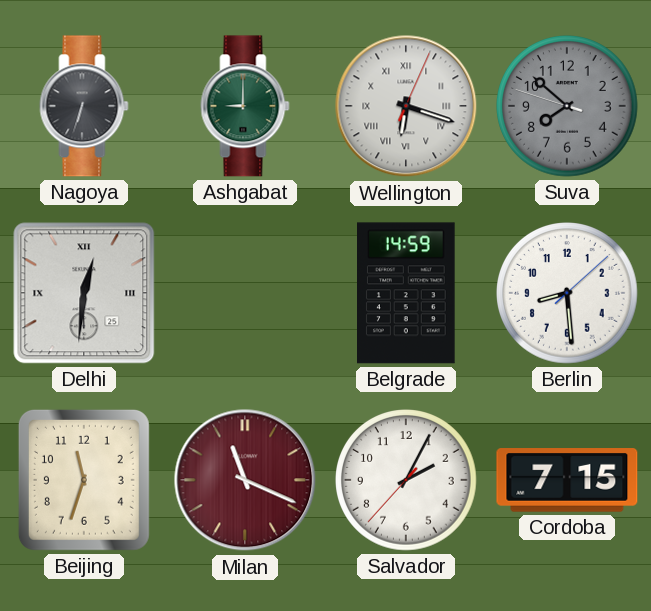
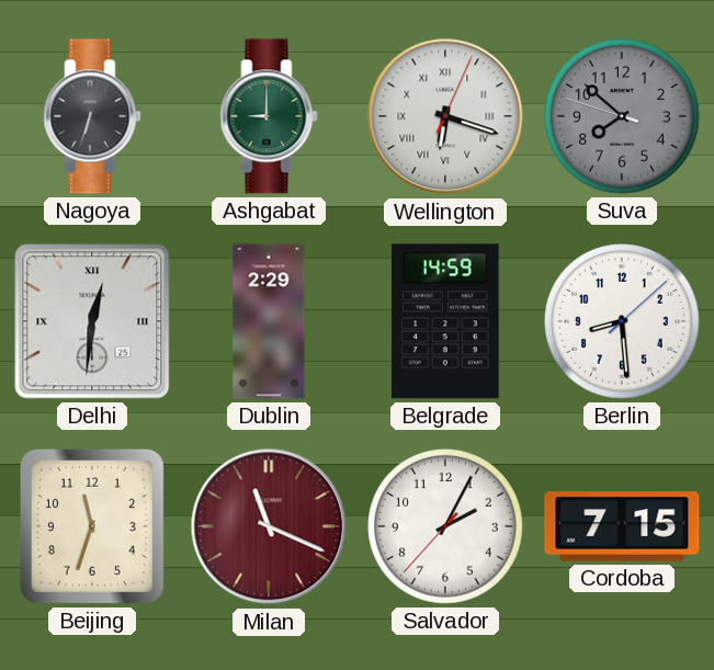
Dublin: none -> 2:29 (269, 321)
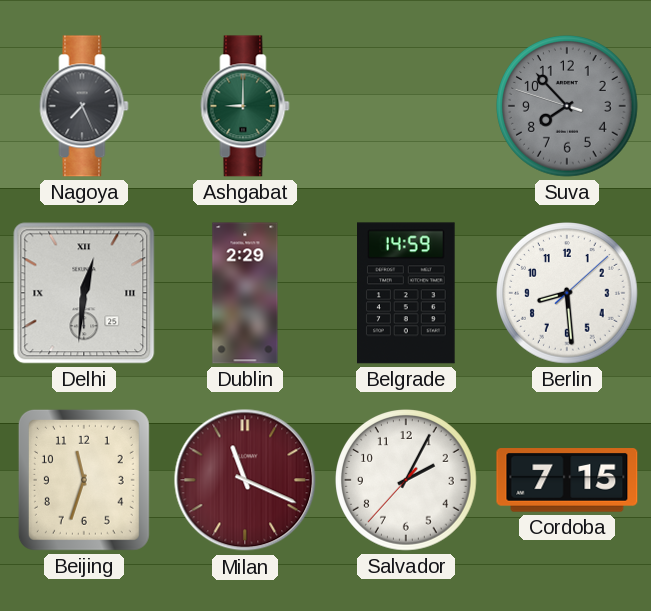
Nagoya: 6:33 -> 7:26 (84, 106)
Wellington: 6:18 -> none (445, 116)
Suva: 7:51 -> 7:52 (568, 107)
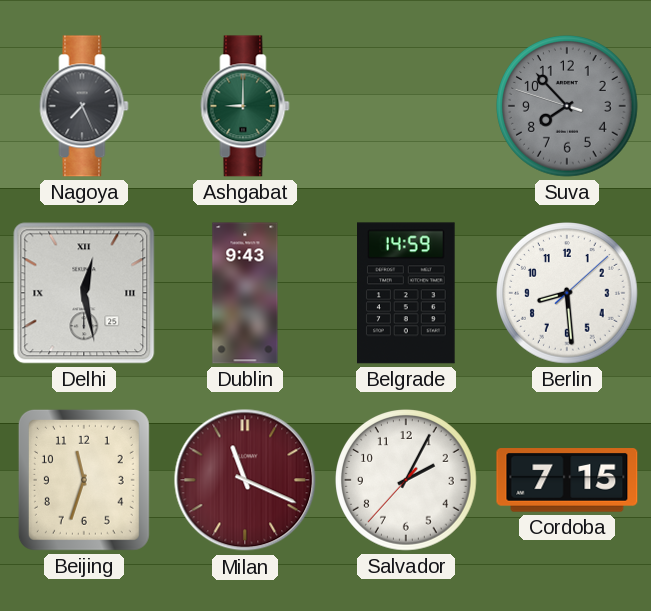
Delhi: 12:31 -> 12:28 (84, 293)
Dublin: 2:29 -> 9:43 (245, 293)
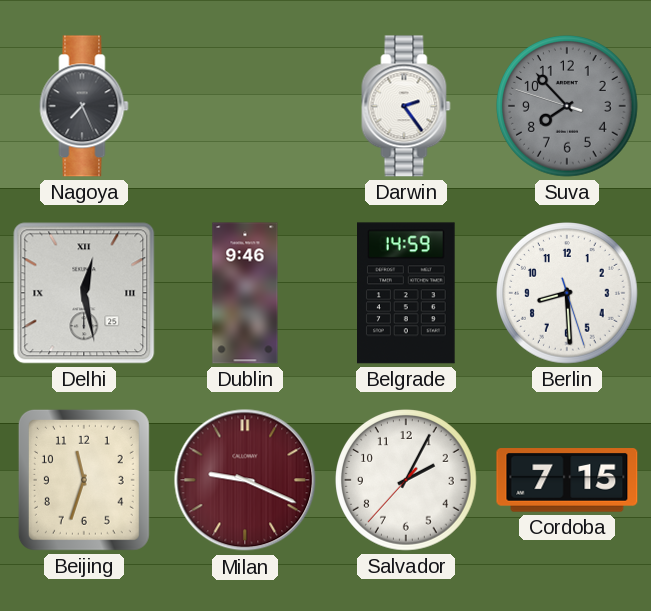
Ashgabat: 9:00 -> none (245, 106)
Darwin: none -> 2:24 (406, 106)
Dublin: 9:43 -> 9:46 (245, 293)
Berlin: 8:29:08 -> 8:29:27 (568, 294)
Milan: 11:19 -> 9:19 (245, 480)
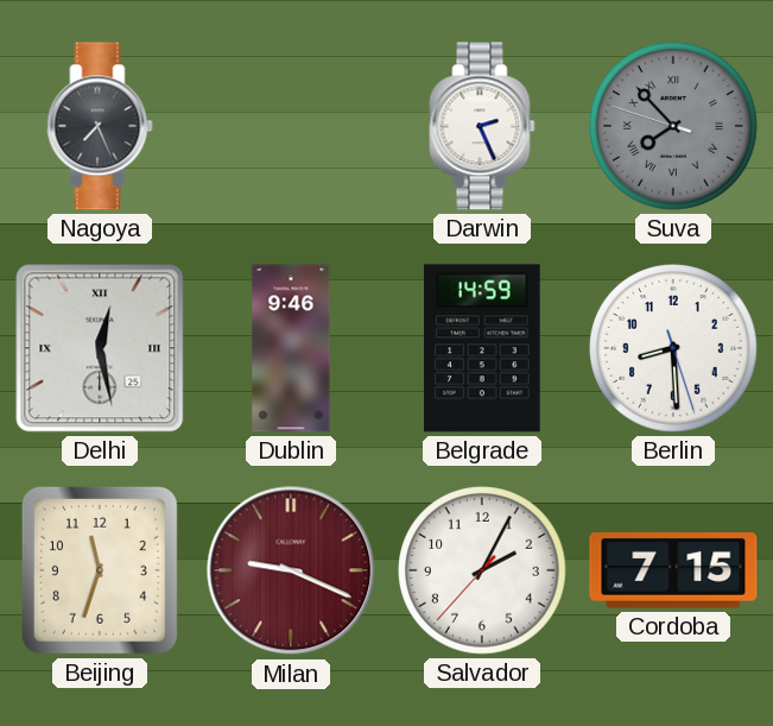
Darwin: 2:24 -> 2:26 (482, 126)
Suva numerals: Arabic -> Roman (674, 127)
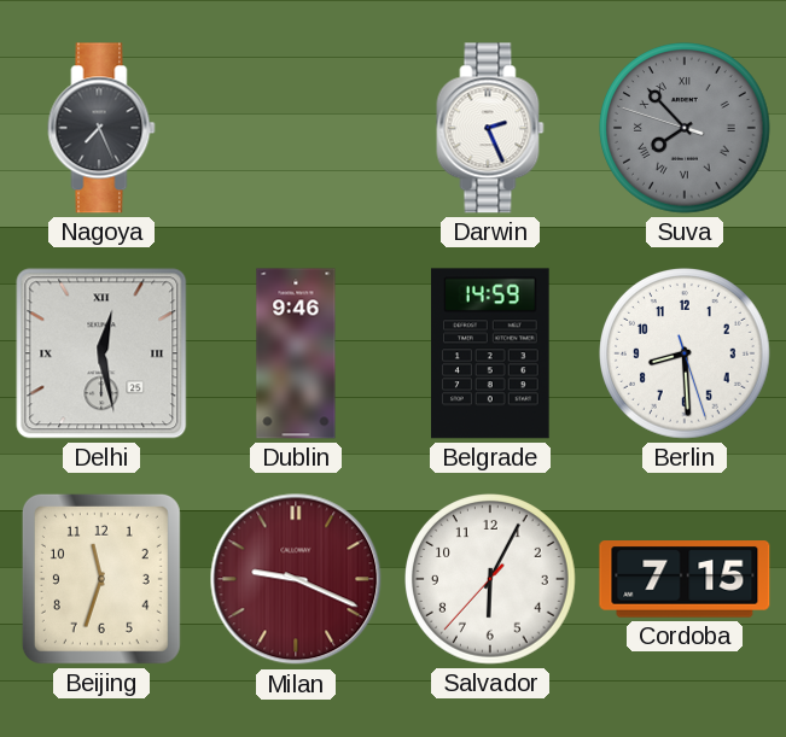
Salvador: 2:04 -> 6:04 (491, 580)
